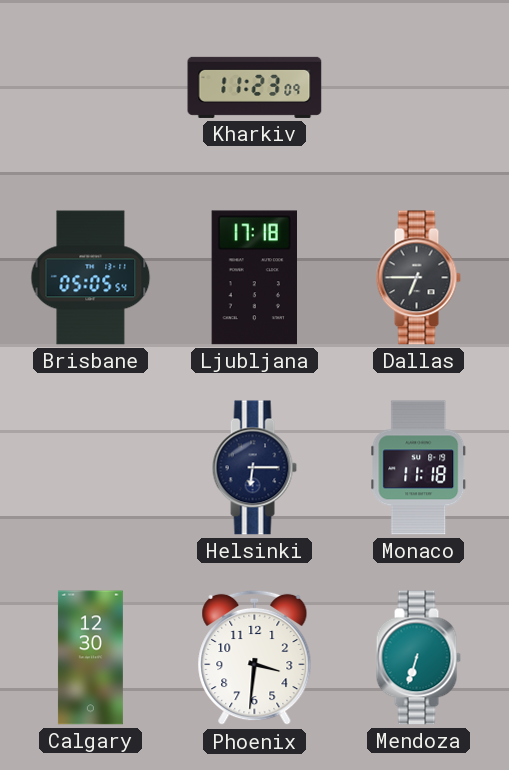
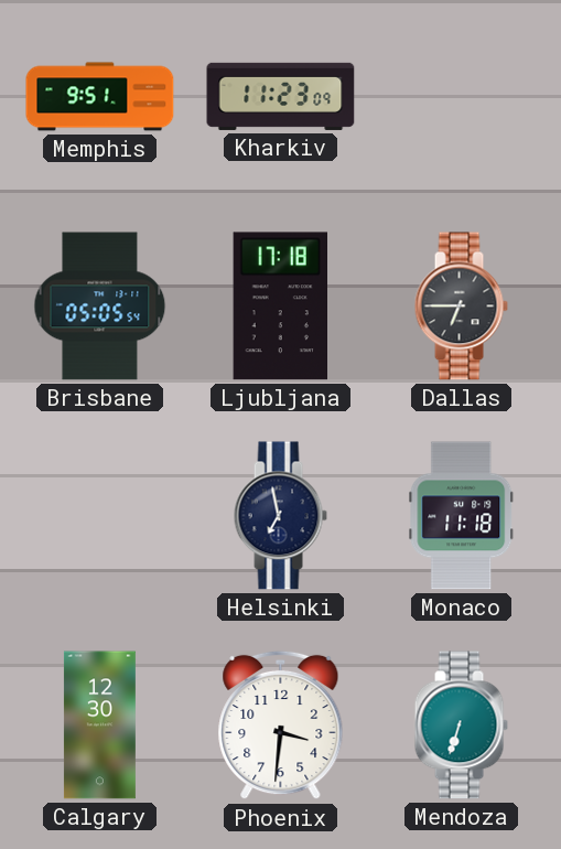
Memphis: none -> 9:51 (100, 97)
Helsinki: 6:15 -> 6:58 (280, 516)
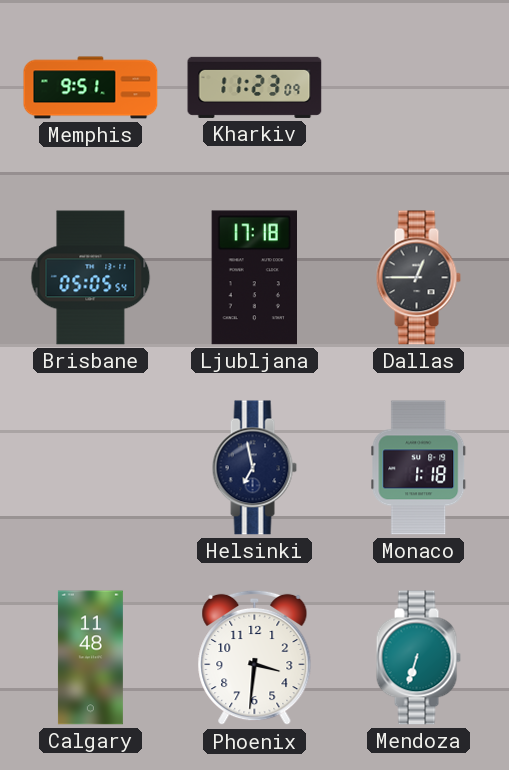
Dallas: 6:45 -> 12:45 (418, 278)
Monaco: 11:18 -> 1:18 (419, 468)
Calgary: 12:30 -> 11:48 (90, 658)
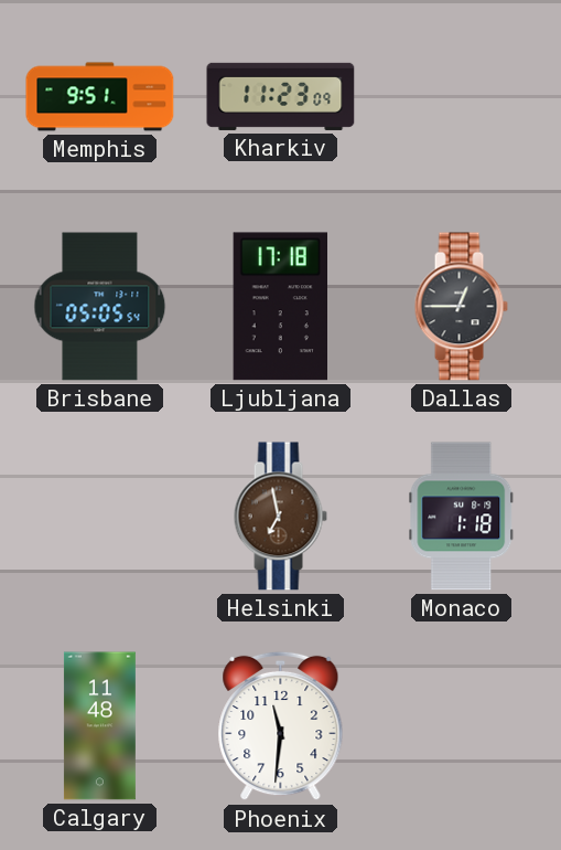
Helsinki dial: navy -> brown (280, 517)
Phoenix: 3:31 -> 11:31 (281, 726)
Mendoza: 6:33 -> none (418, 658)
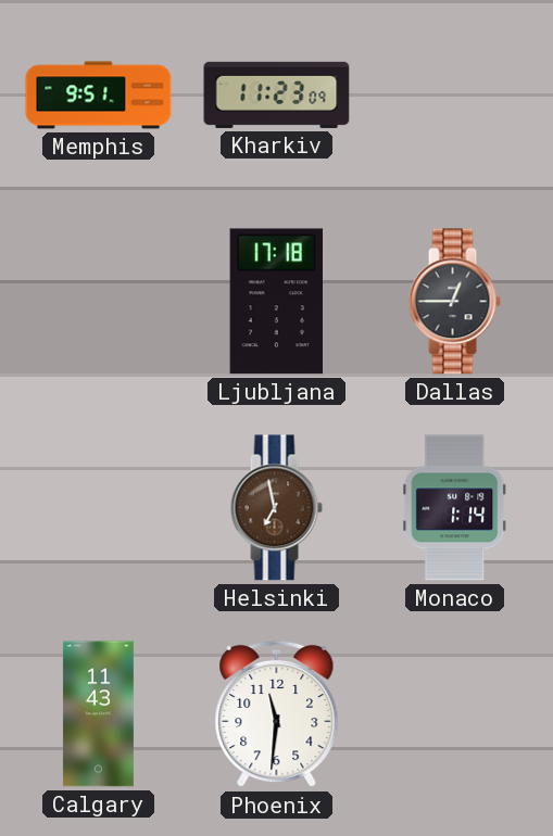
Brisbane: 05:05 -> none (100, 307)
Monaco: 1:18 -> 1:14 (455, 508)
Calgary: 11:48 -> 11:43 (98, 714)
